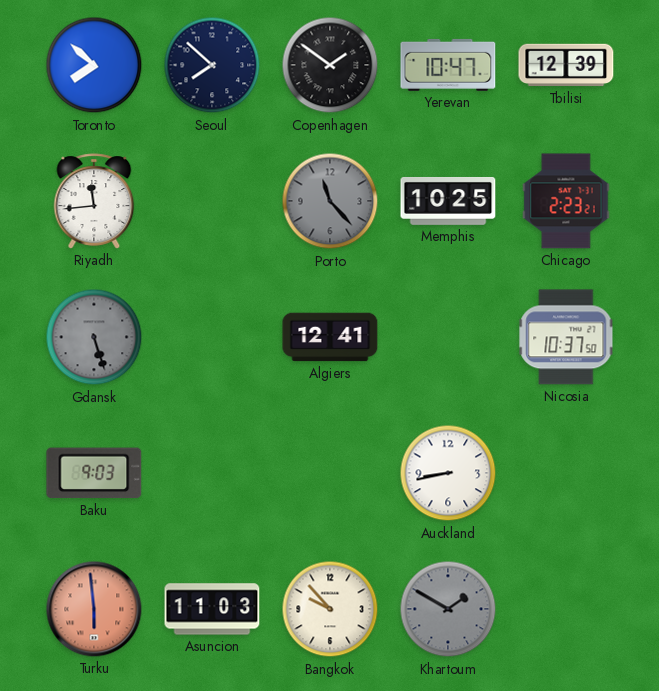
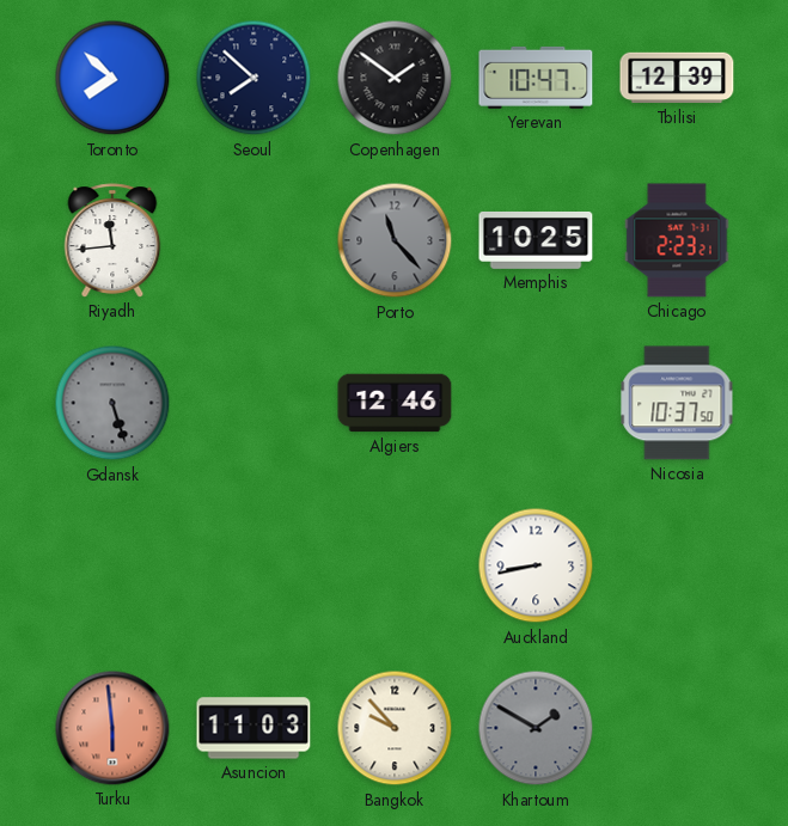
Algiers: 12:41 -> 12:46 (395, 403)
Baku: 9:03 -> none (94, 473)
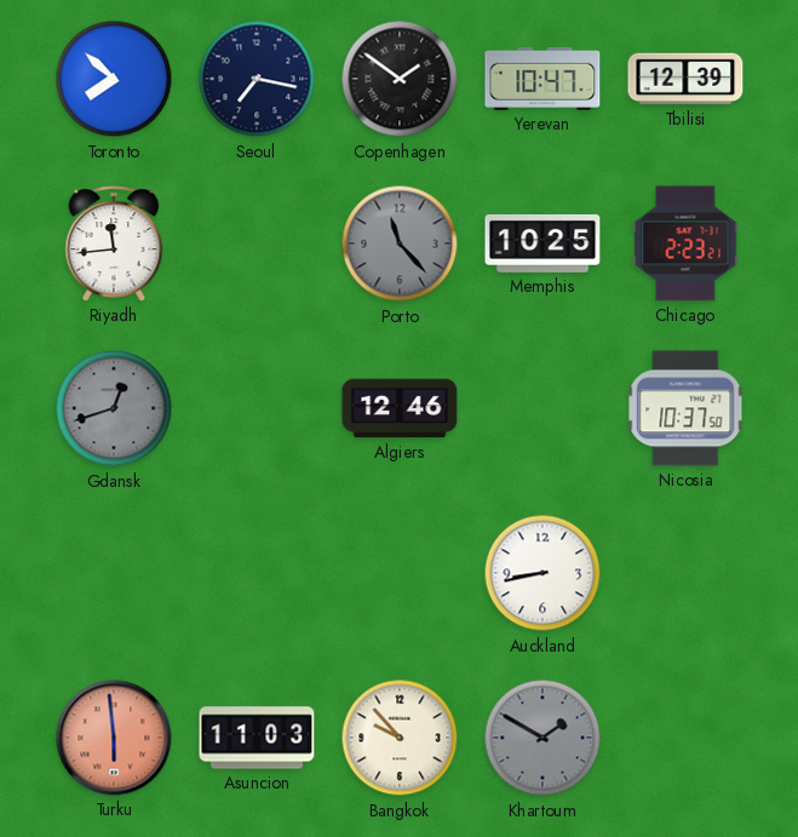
Seoul: 7:52 -> 7:17 (257, 79)
Gdansk: 5:27 -> 12:42 (114, 408)
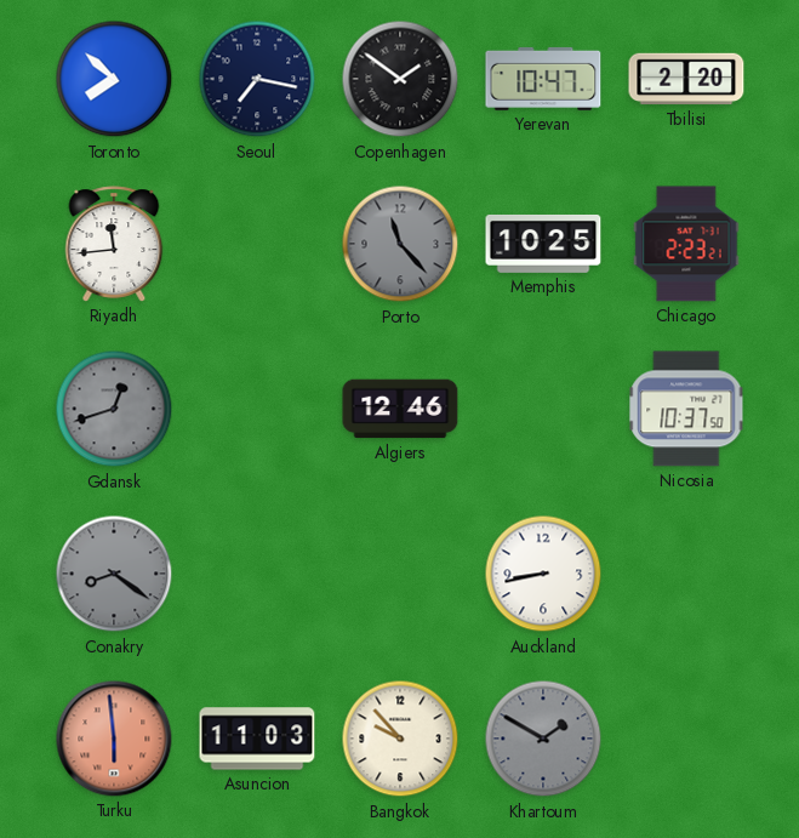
Tbilisi: 12:39 -> 2:20 (686, 79)
Conakry: none -> 8:21 (114, 574)
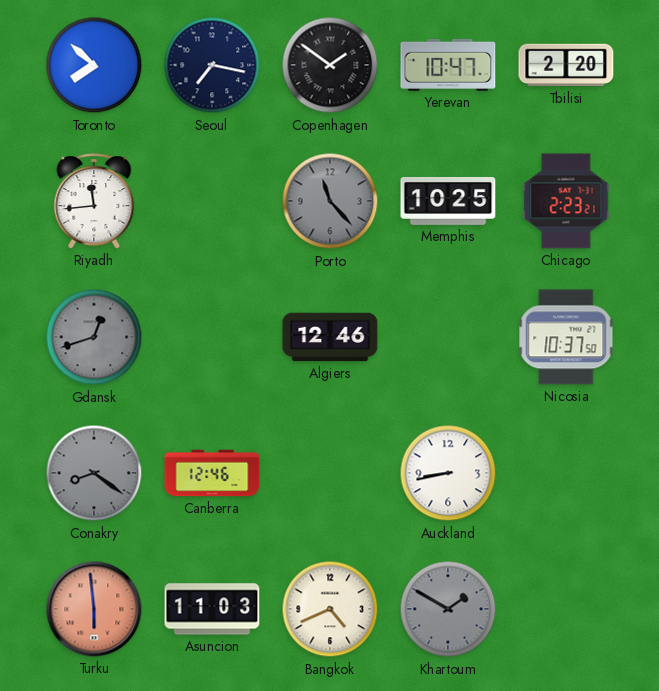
Canberra: none -> 12:46 (212, 473)
Bangkok: 9:53 -> 4:41 (330, 609)
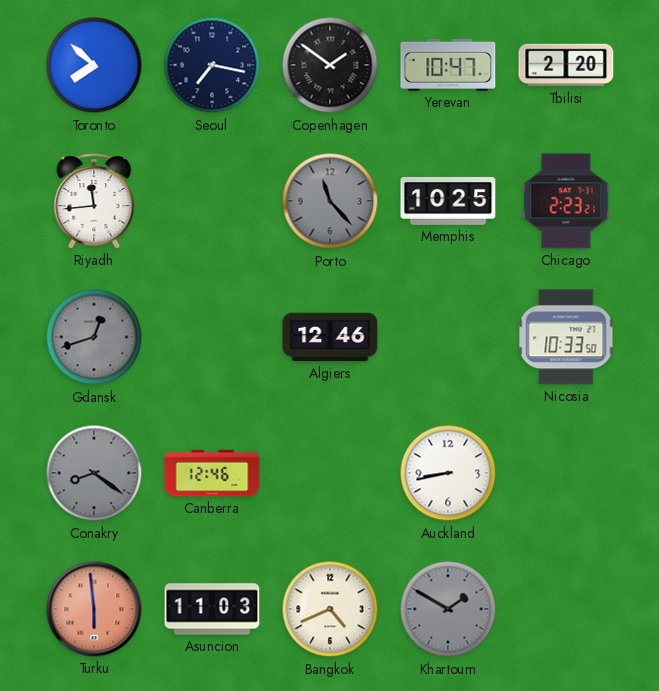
Nicosia: 10:37 -> 10:33 (566, 337)
